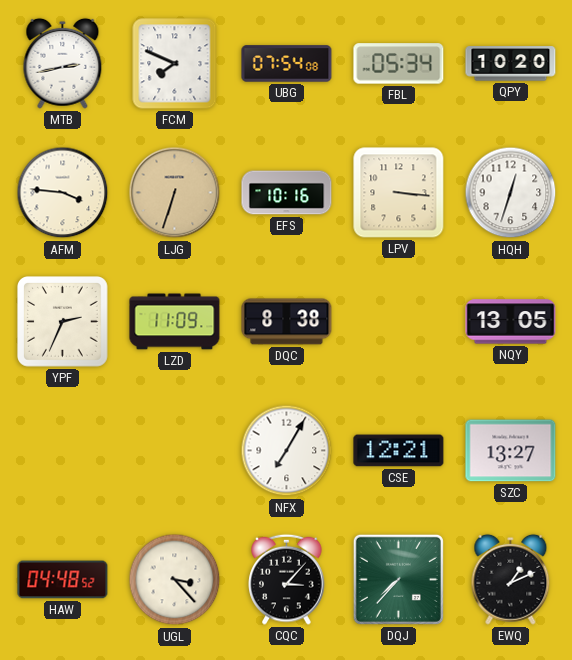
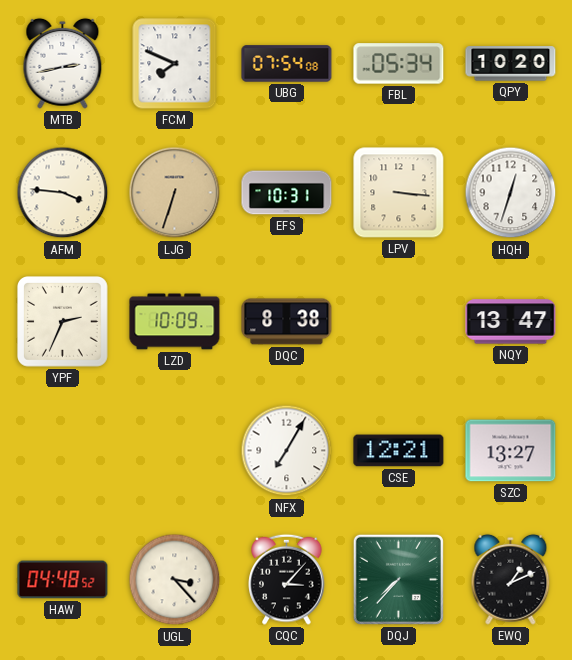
EFS: 10:16 -> 10:31 (287, 193)
LZD: 11:09 -> 10:09 (175, 322)
NQY: 13:05 -> 13:47 (511, 322)
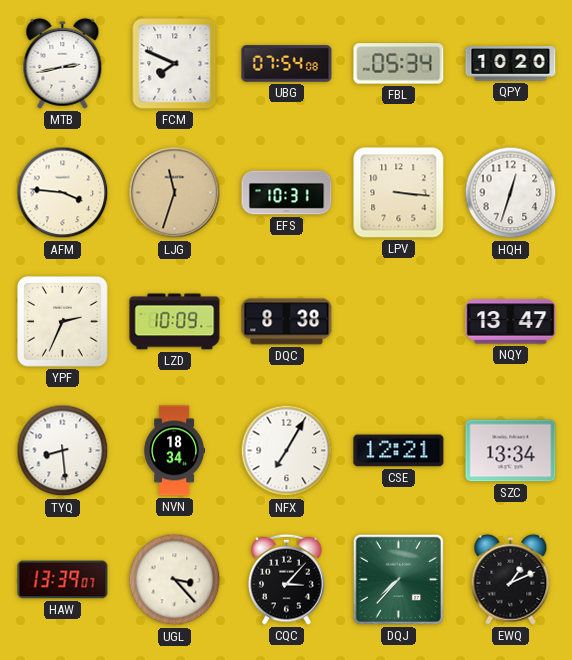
LJG: 6:33 -> 11:33 (175, 193)
TYQ: none -> 8:29 (63, 451)
NVN: none -> 18:34 (175, 451)
SZC: 13:27 -> 13:34 (511, 451)
HAW: 04:48 -> 13:39 (63, 580)
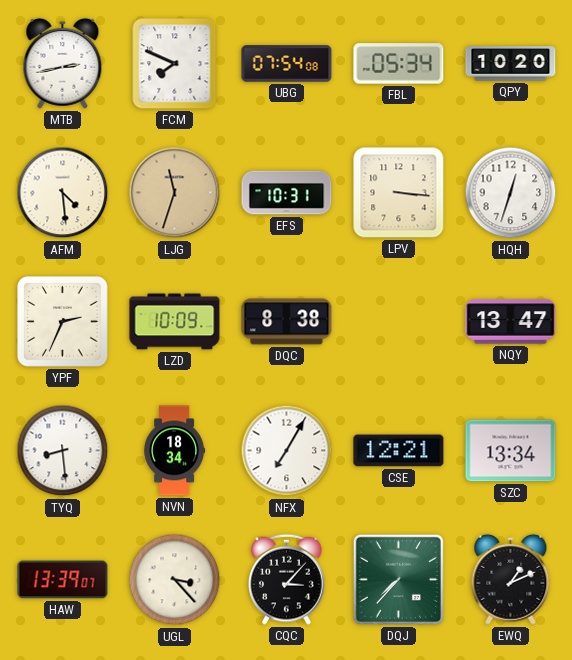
AFM: 3:46 -> 4:29 (63, 193)
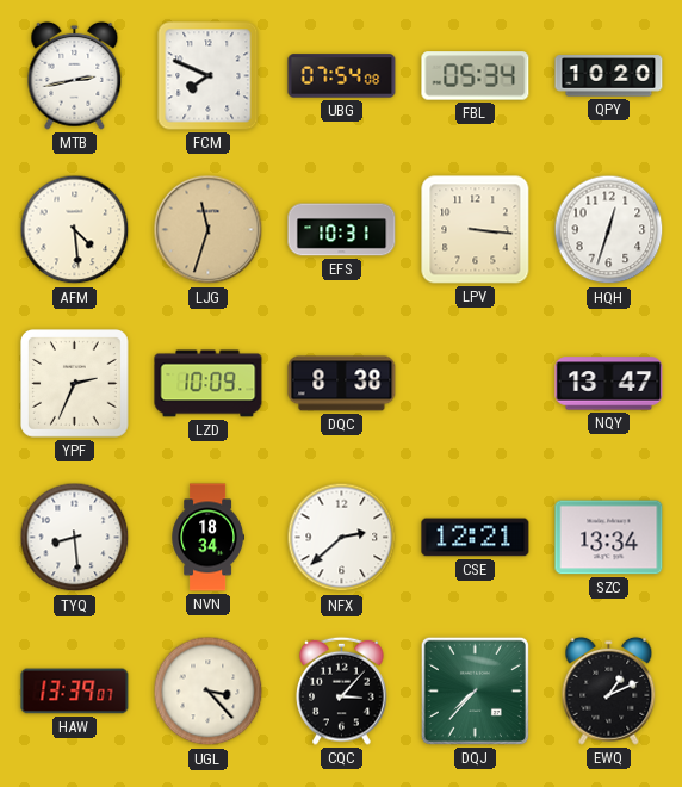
NFX: 7:05 -> 2:38 (342, 538)
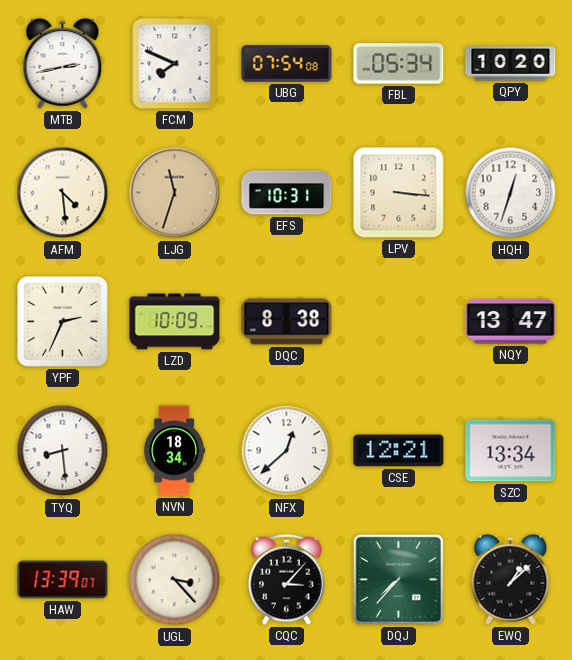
NFX: 2:38 -> 12:38 (287, 451)
EWQ: 1:11 -> 1:08 (511, 579)
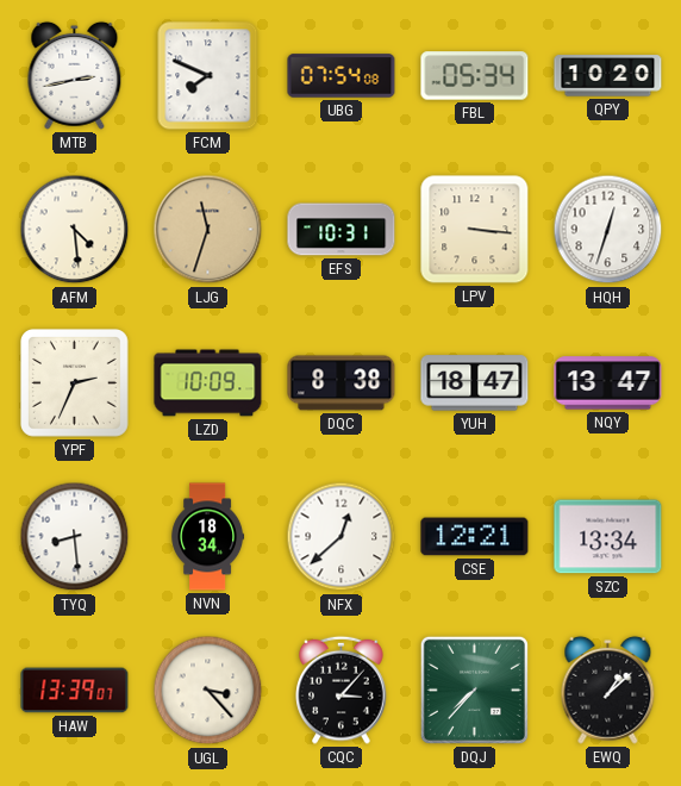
YUH: none -> 18:47 (475, 383)
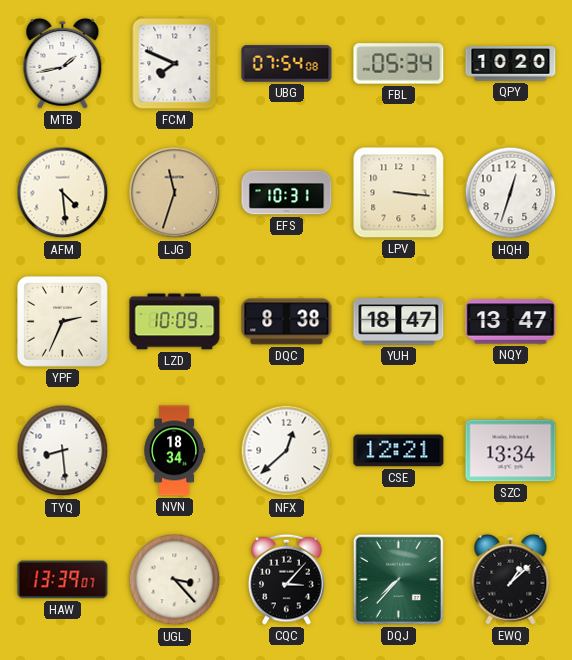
MTB: 2:43 -> 1:43 (63, 63)
